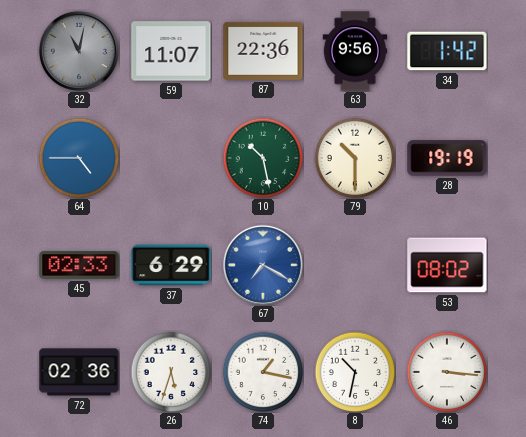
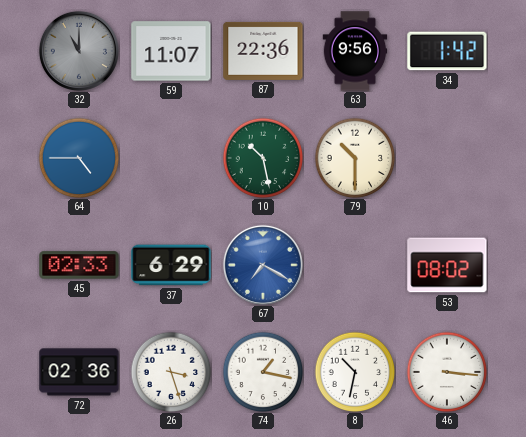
32: 11:02 -> 11:00 (79, 51)
28: 19:19 -> none (447, 158)
26: 5:33 -> 3:27 (171, 372)
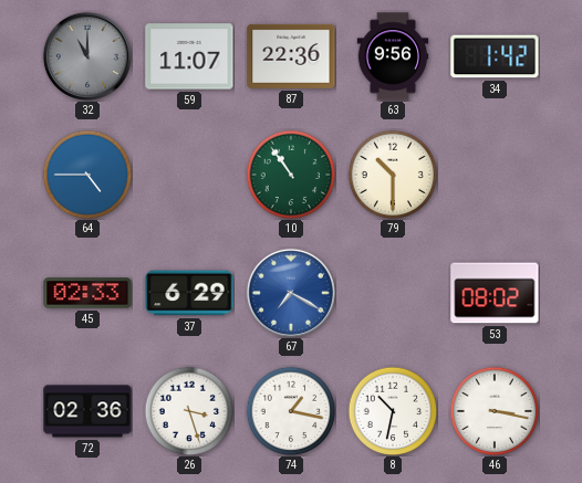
10: 10:28 -> 10:54 (291, 175)
46: 3:16 -> 3:17 (495, 411)
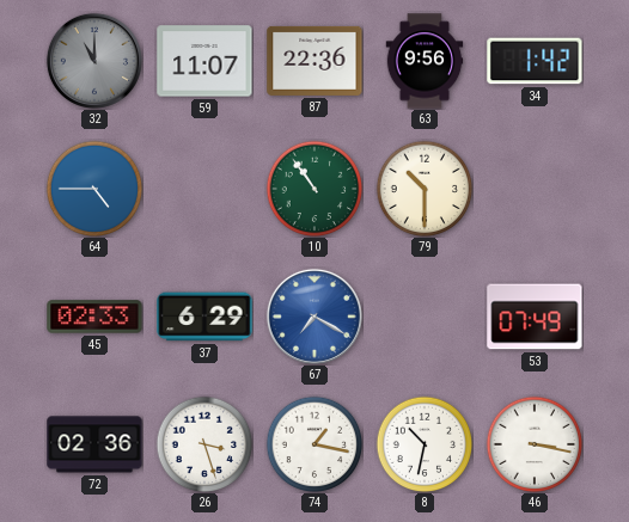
53: 08:02 -> 07:49 (535, 317)
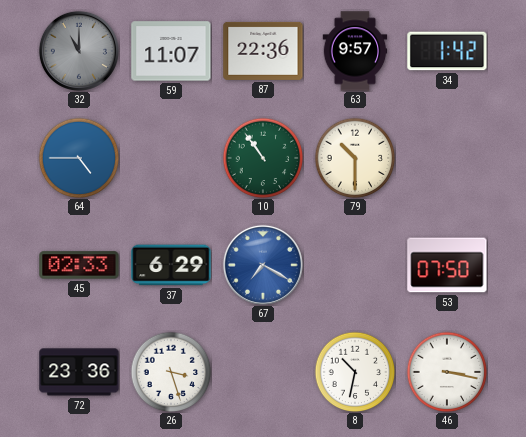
63: 9:56 -> 9:57 (355, 51)
53: 07:49 -> 07:50 (447, 265)
72: 02:36 -> 23:36 (79, 372)
74: 1:17 -> none (314, 444)
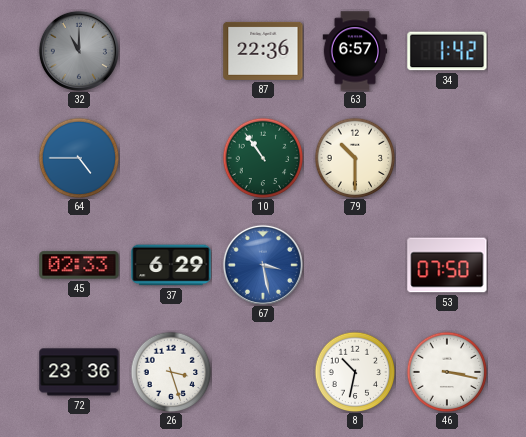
59: 11:07 -> none (171, 51)
63: 9:57 -> 6:57 (355, 51)
67: 7:20 -> 3:28 (263, 265)
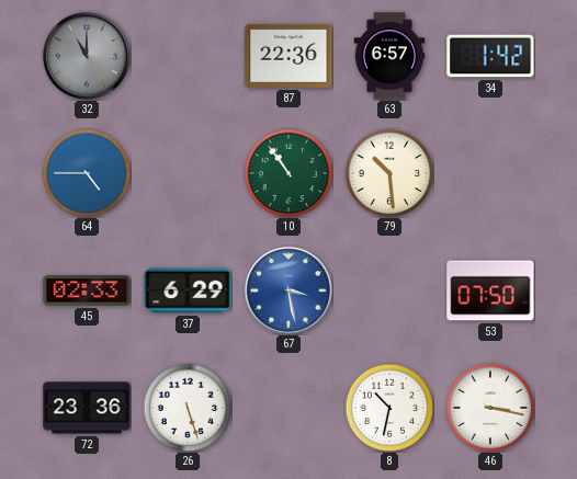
79: 10:30 -> 10:29 (389, 173)
26: 3:27 -> 5:27 (188, 408)
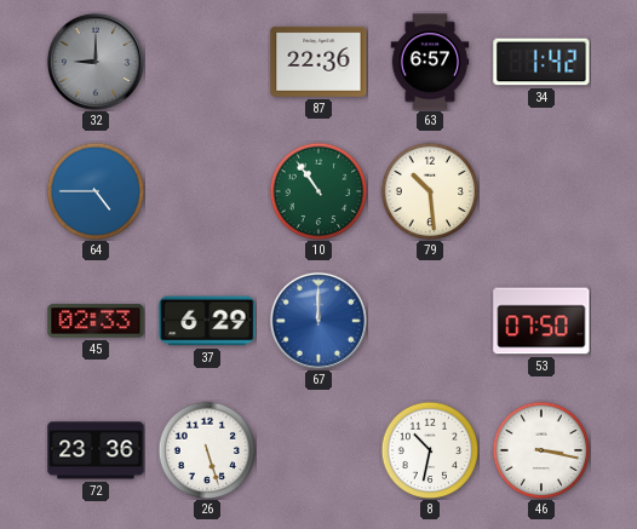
32: 11:00 -> 9:00 (96, 62)
67: 3:28 -> 12:00 (318, 321)
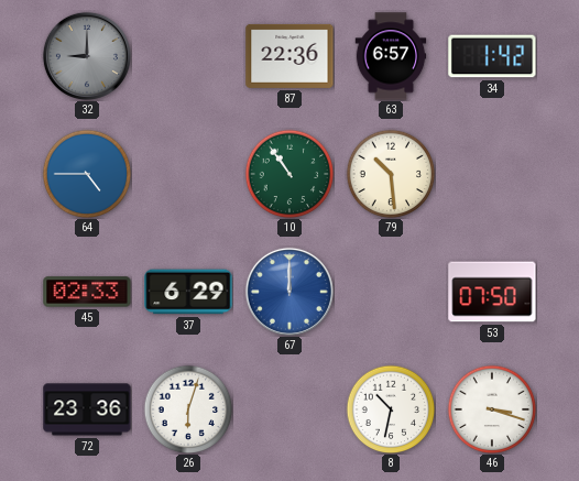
26: 5:27 -> 6:03 (188, 409)
46: 3:17 -> 3:18 (492, 409)
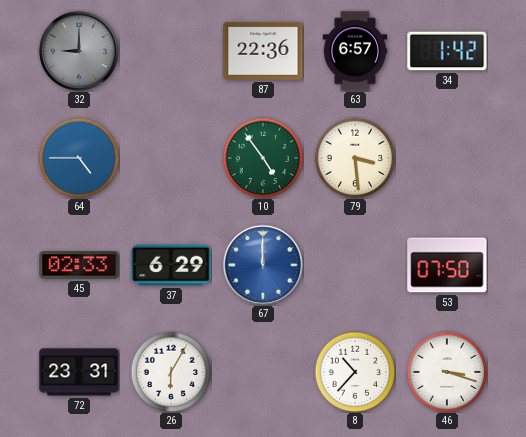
10: 10:54 -> 4:54 (263, 158)
79: 10:29 -> 3:29 (355, 158)
72: 23:36 -> 23:31 (79, 372)
26: 6:03 -> 6:05 (171, 372)
8: 10:32 -> 10:37 (355, 372)
